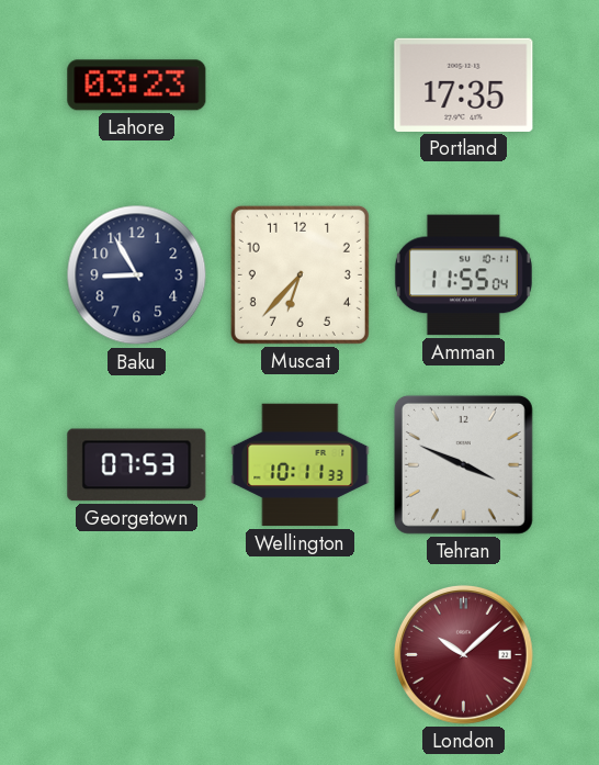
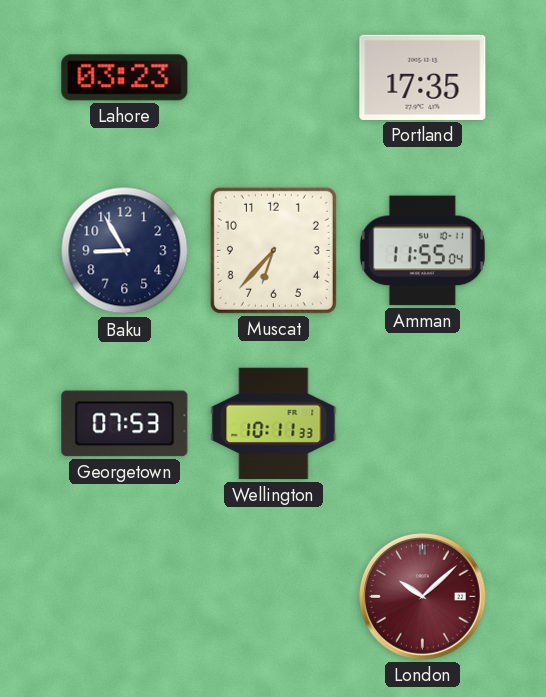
Tehran: 3:49 -> none (463, 464)
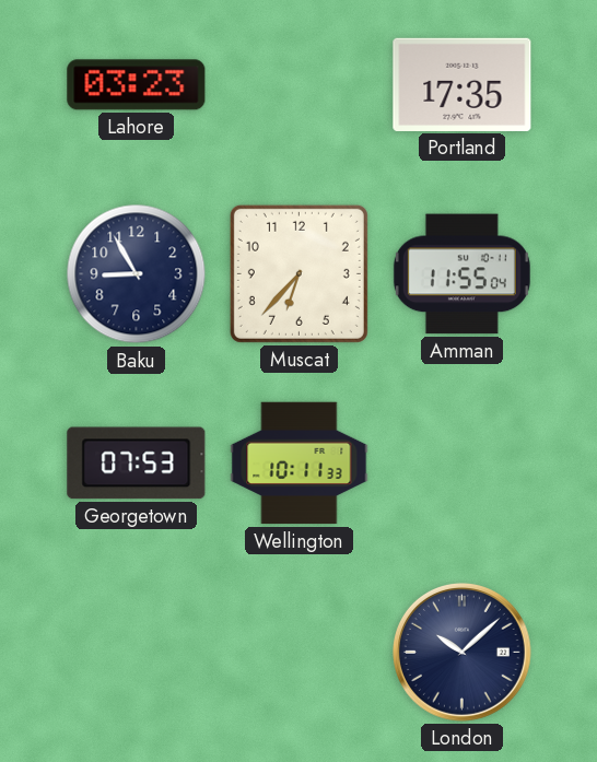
London dial: burgundy -> navy (461, 652)
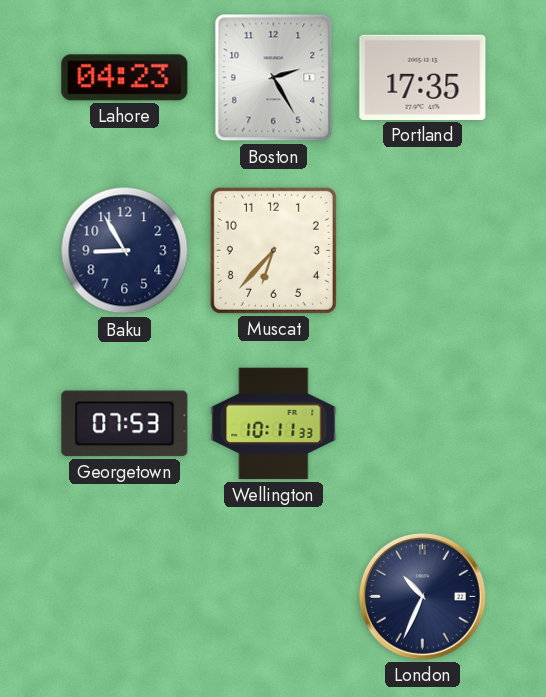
Lahore: 03:23 -> 04:23 (125, 78)
Boston: none -> 2:25 (274, 78)
Amman: 11:55 -> none (461, 274)
London: 10:08 -> 10:34 (422, 596)
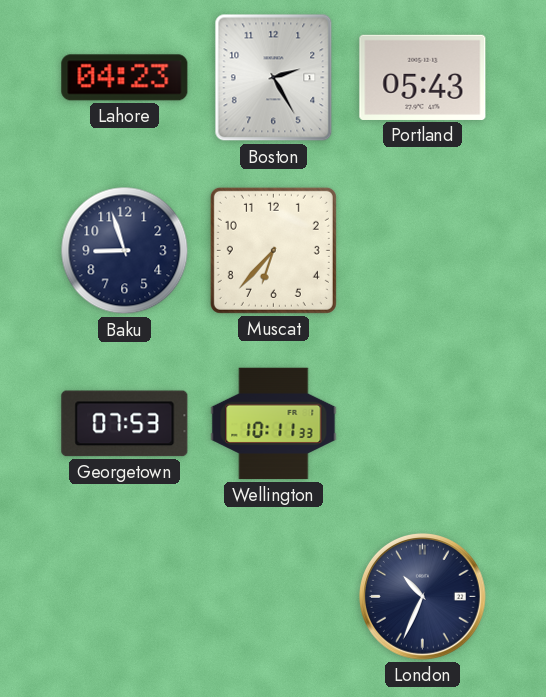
Portland: 17:35 -> 05:43 (423, 77)
Baku: 8:55 -> 8:57 (125, 251)
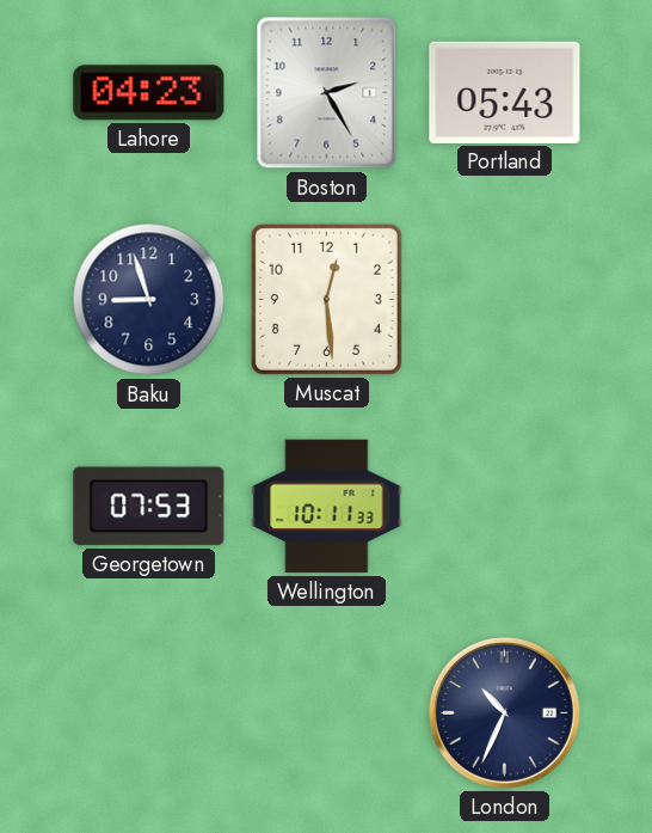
Muscat: 6:37 -> 12:29 (326, 299)
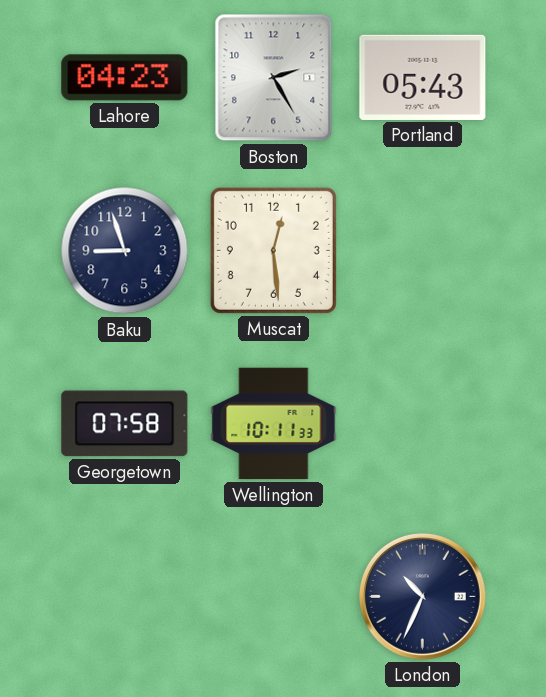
Georgetown: 07:53 -> 07:58 (125, 424)
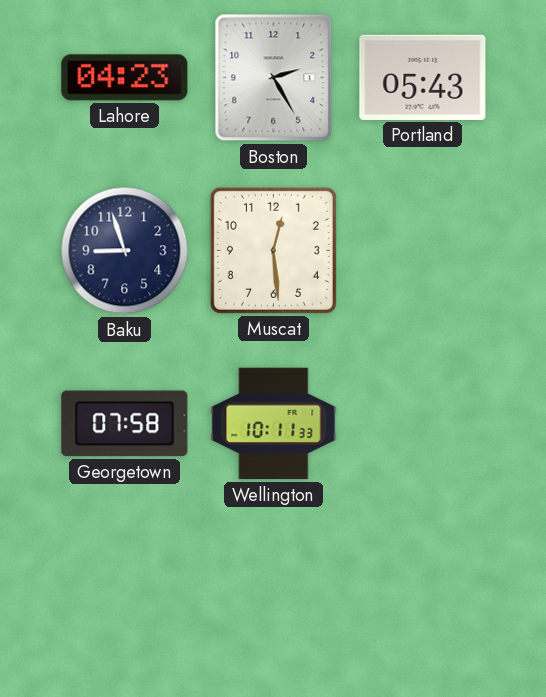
London: 10:34 -> none (422, 596)
